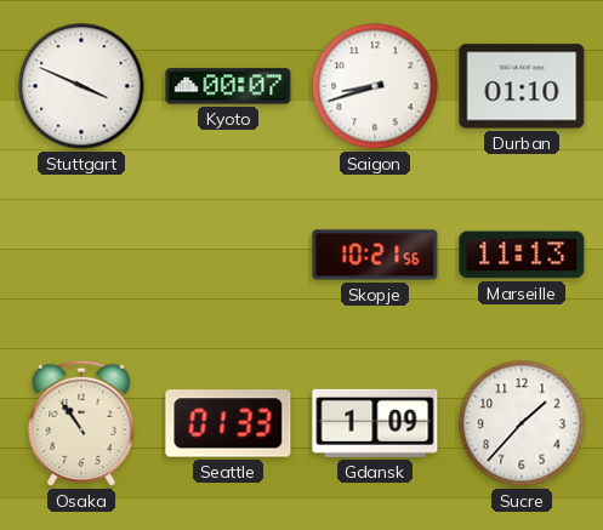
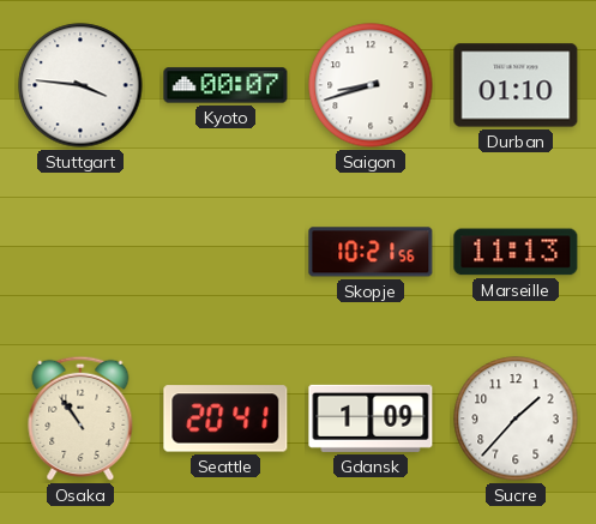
Stuttgart: 3:49 -> 3:46 (80, 85)
Seattle: 01:33 -> 20:41 (225, 418)
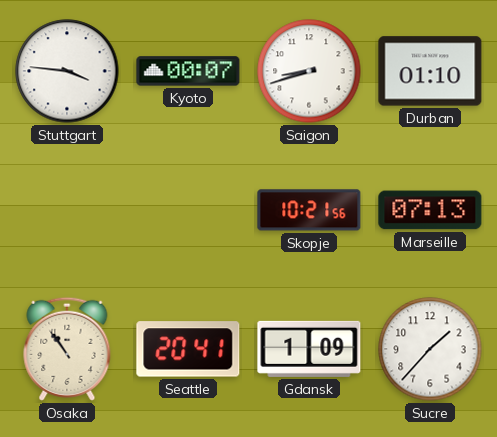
Marseille: 11:13 -> 07:13 (430, 210)
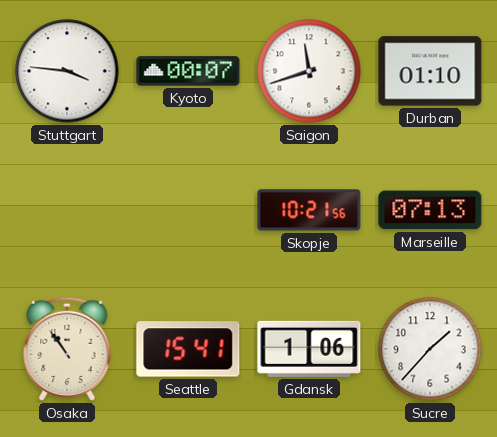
Saigon: 8:42 -> 11:42 (309, 71)
Seattle: 20:41 -> 15:41 (188, 349)
Gdansk: 1:09 -> 1:06 (309, 349)
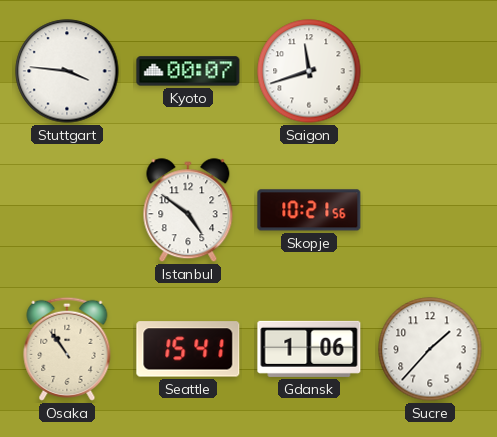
Durban: 01:10 -> none (430, 71)
Istanbul: none -> 4:51 (188, 211)
Marseille: 07:13 -> none (430, 210)
